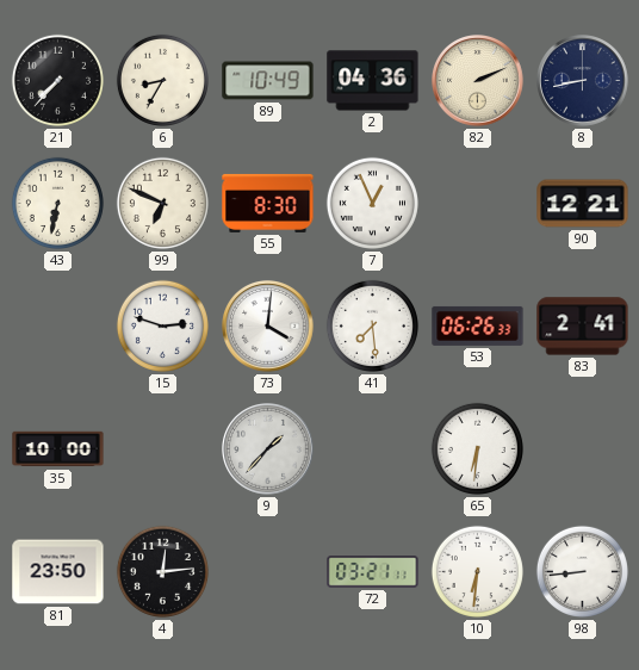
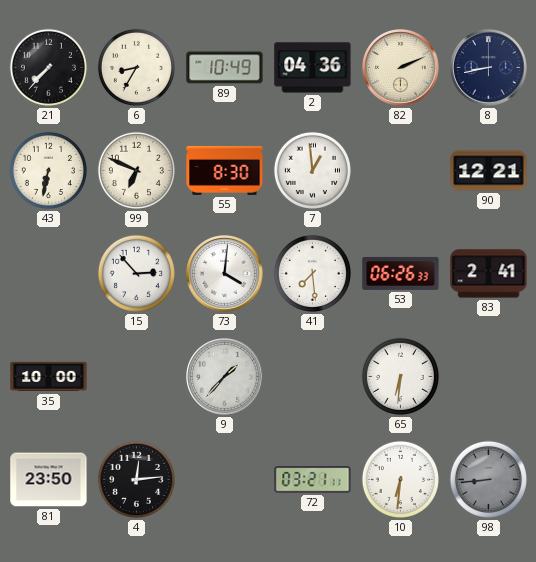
7: 12:56 -> 12:59 (312, 170)
15: 2:48 -> 2:53 (136, 273)
98 dial: white -> grey (488, 479)
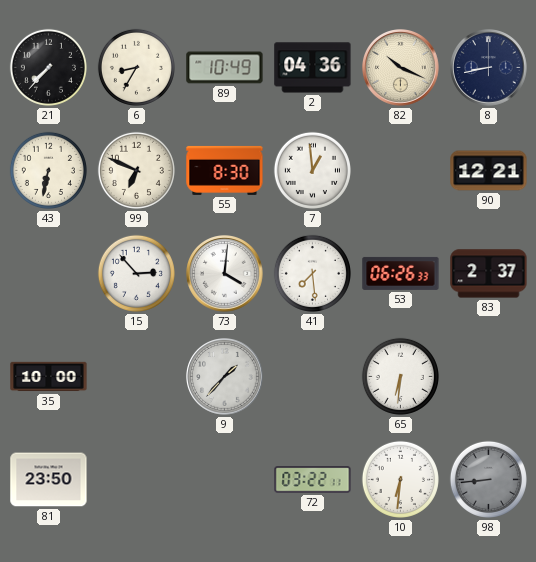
82: 2:11 -> 10:19 (401, 68)
83: 2:41 -> 2:37 (489, 274)
4: 12:14 -> none (136, 479)
72: 03:21 -> 03:22 (313, 480)
